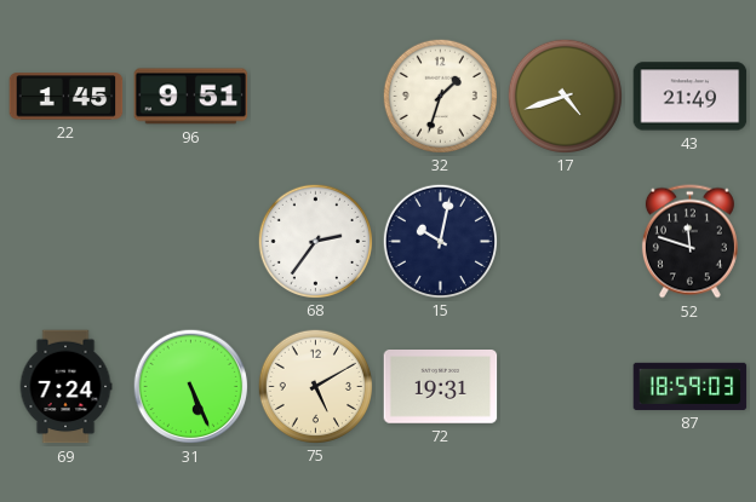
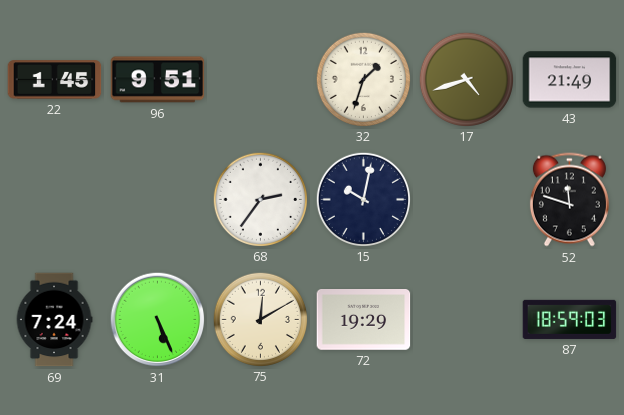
75: 5:10 -> 12:10 (260, 319)
72: 19:31 -> 19:29 (364, 320)
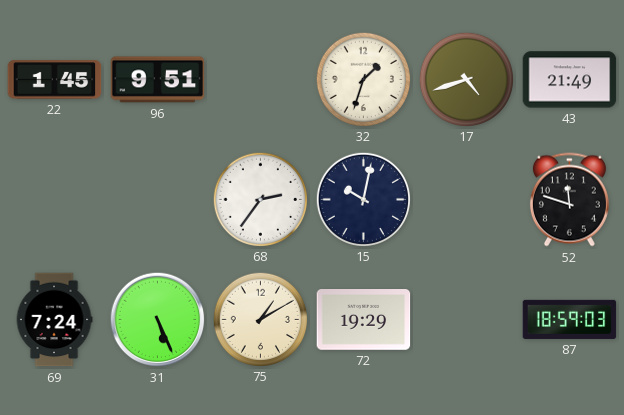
75: 12:10 -> 1:10 (260, 319)
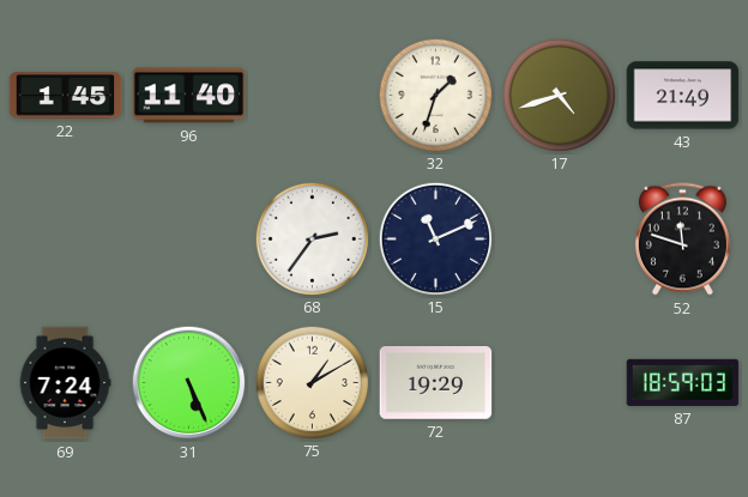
96: 9:51 -> 11:40 (189, 96)
15: 10:02 -> 11:11 (435, 238)
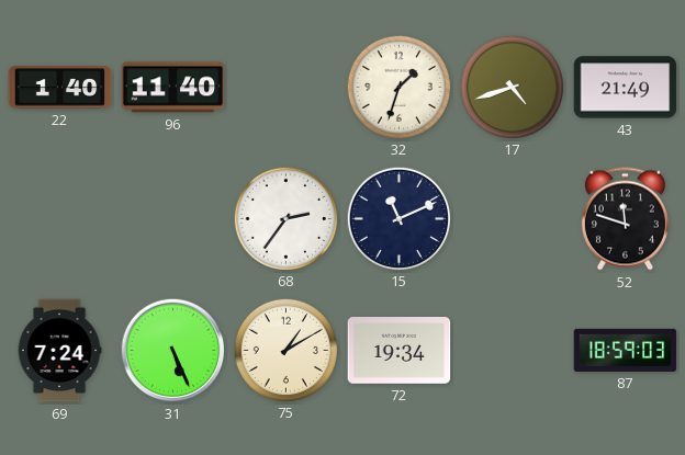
22: 1:45 -> 1:40 (60, 88)
72: 19:29 -> 19:34 (400, 351)
